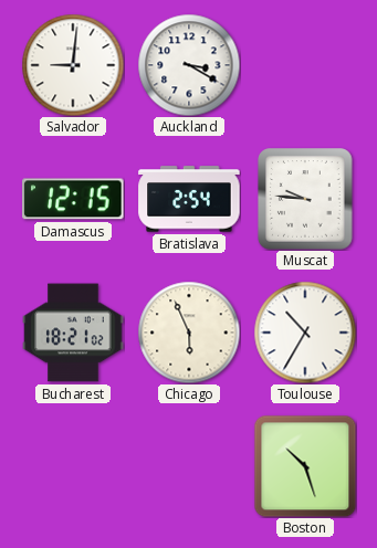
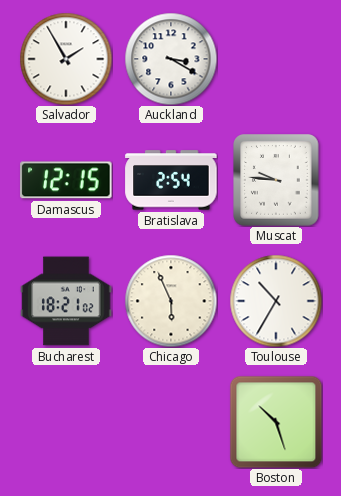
Salvador: 9:01 -> 1:55 (66, 59)
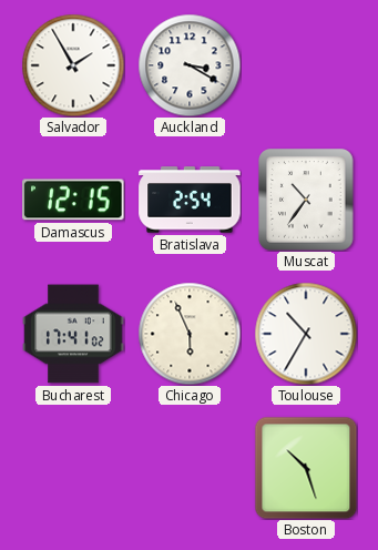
Muscat: 9:46 -> 10:36 (306, 200)
Bucharest: 18:21 -> 17:41 (73, 334)
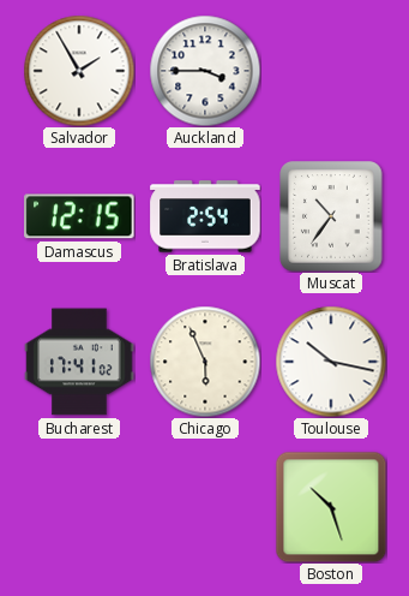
Auckland: 3:20 -> 3:45 (205, 71)
Toulouse: 10:35 -> 10:17 (331, 362)
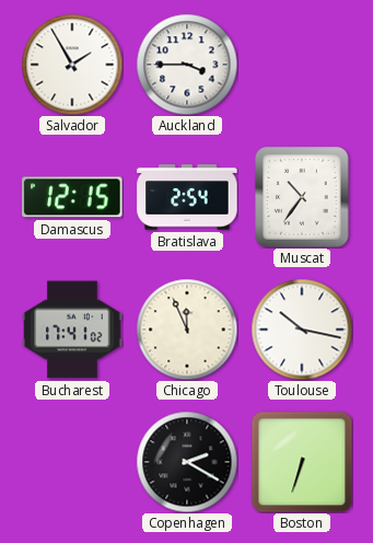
Chicago: 5:56 -> 11:56 (187, 330)
Copenhagen: none -> 2:20 (187, 462)
Boston: 10:27 -> 6:33 (302, 462)
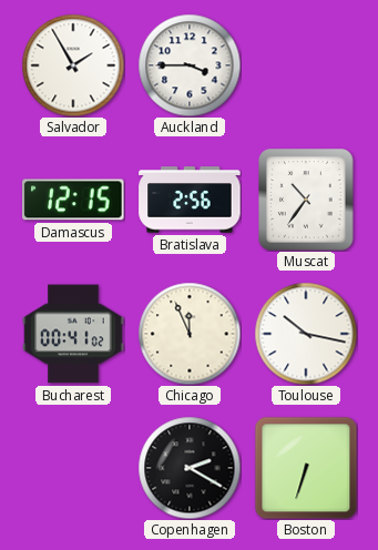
Bratislava: 2:54 -> 2:56 (190, 200)
Bucharest: 17:41 -> 00:41 (73, 334)
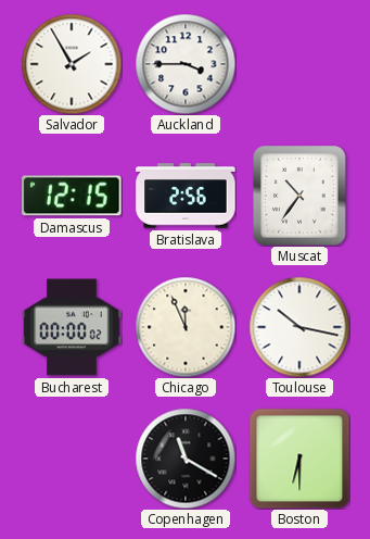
Bucharest: 00:41 -> 00:00 (72, 327)
Copenhagen: 2:20 -> 11:20 (186, 459)
Boston: 6:33 -> 6:30 (299, 459)
